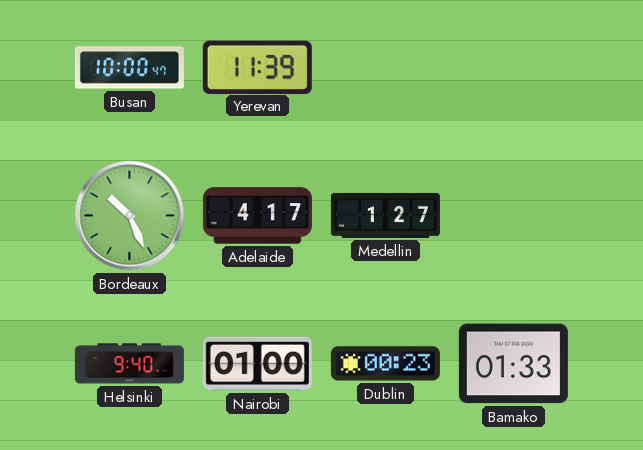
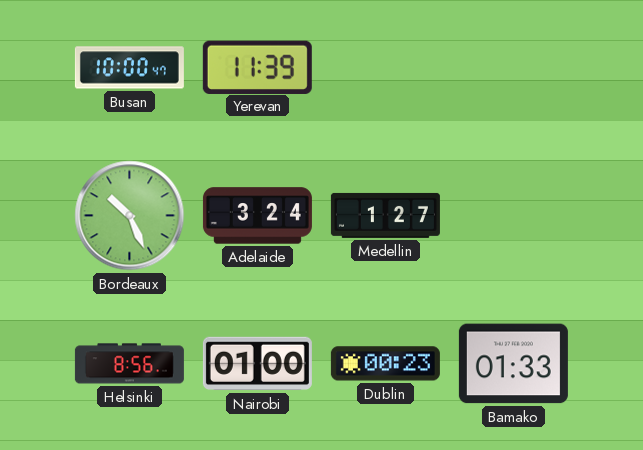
Adelaide: 4:17 -> 3:24 (257, 216)
Helsinki: 9:40 -> 8:56 (129, 364)
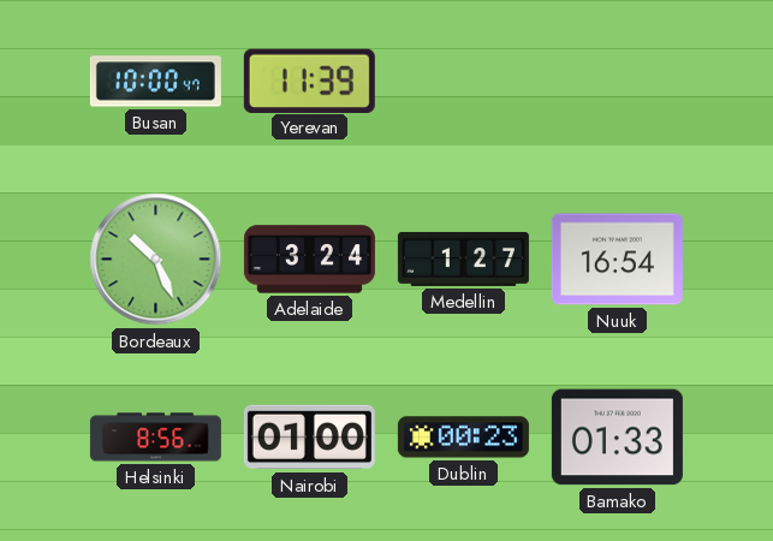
Nuuk: none -> 16:54 (617, 260)
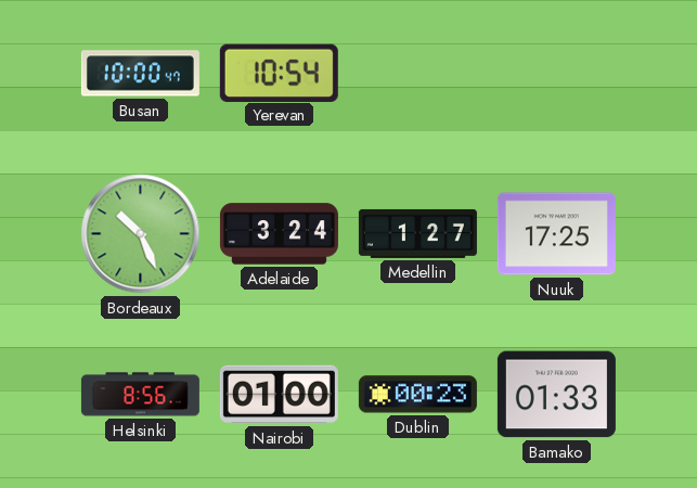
Yerevan: 11:39 -> 10:54 (279, 73)
Nuuk: 16:54 -> 17:25 (556, 234)
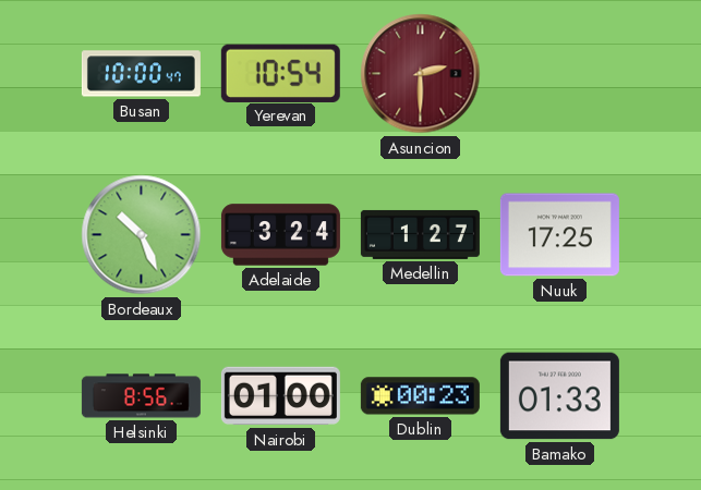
Asuncion: none -> 2:30 (421, 74)
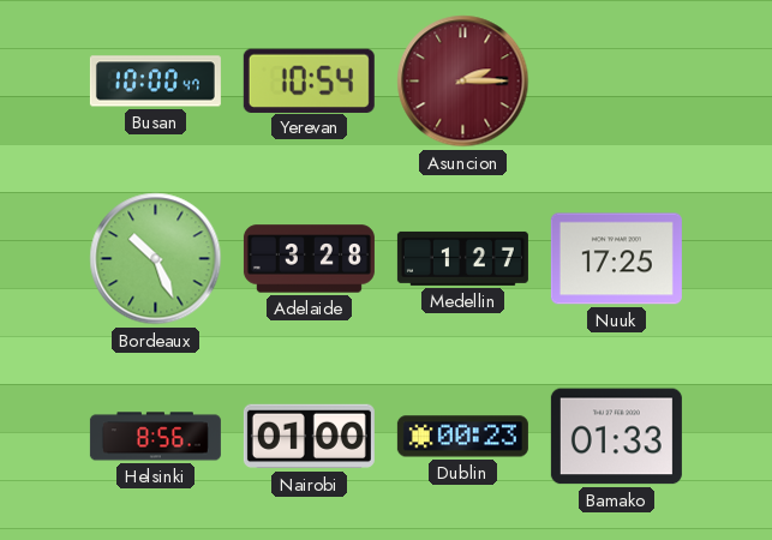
Asuncion: 2:30 -> 2:15 (463, 82)
Adelaide: 3:24 -> 3:28 (309, 259)
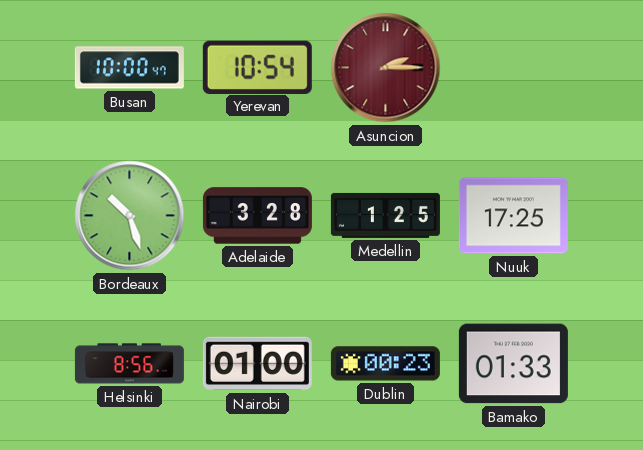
Bordeaux: 10:26 -> 10:27 (130, 216)
Medellin: 1:27 -> 1:25 (385, 215)
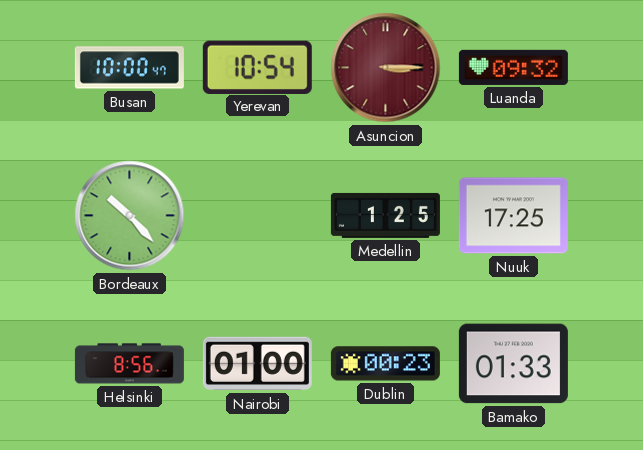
Asuncion: 2:15 -> 3:15 (386, 68)
Luanda: none -> 09:32 (513, 67)
Bordeaux: 10:27 -> 10:23 (130, 216)
Adelaide: 3:28 -> none (257, 216)
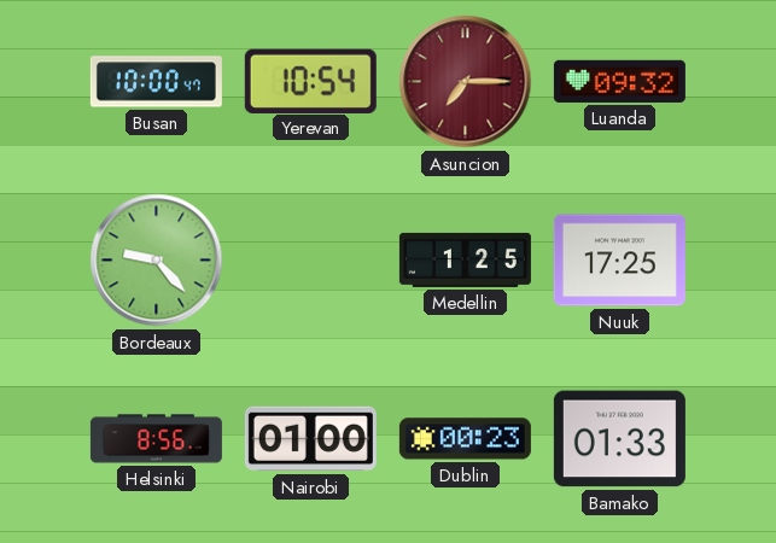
Asuncion: 3:15 -> 7:15 (466, 82)
Bordeaux: 10:23 -> 9:23 (157, 261)
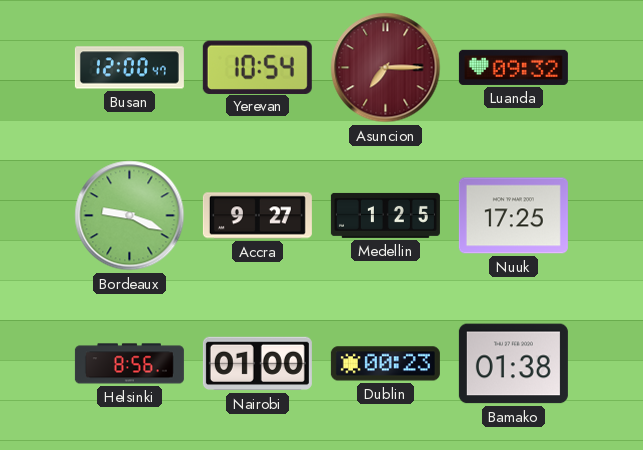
Busan: 10:00 -> 12:00 (129, 68)
Bordeaux: 9:23 -> 9:19 (130, 216)
Accra: none -> 9:27 (257, 216)
Bamako: 01:33 -> 01:38 (513, 364)
